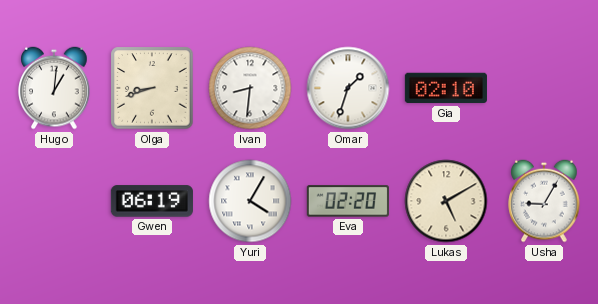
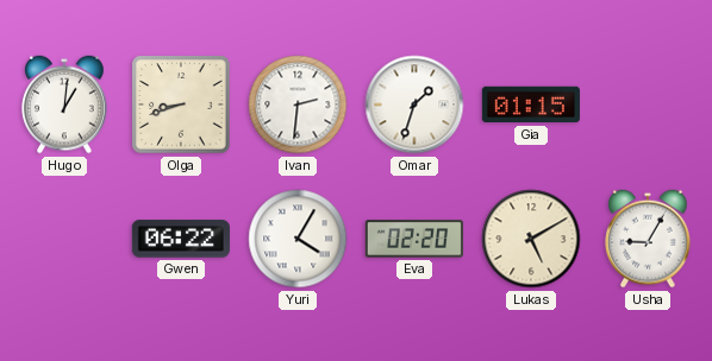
Ivan: 8:31 -> 2:31 (298, 104)
Gia: 02:10 -> 01:15 (531, 104)
Gwen: 06:19 -> 06:22 (181, 239)
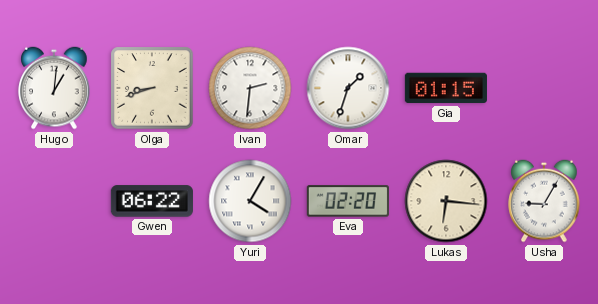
Lukas: 5:10 -> 6:16 (446, 201)
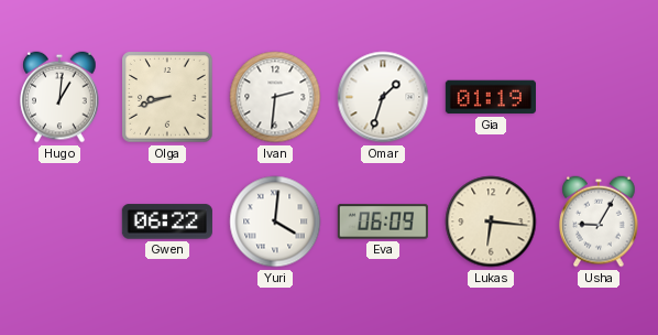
Gia: 01:15 -> 01:19 (491, 97)
Yuri: 4:05 -> 4:01 (275, 221)
Eva: 02:20 -> 06:09 (383, 221)
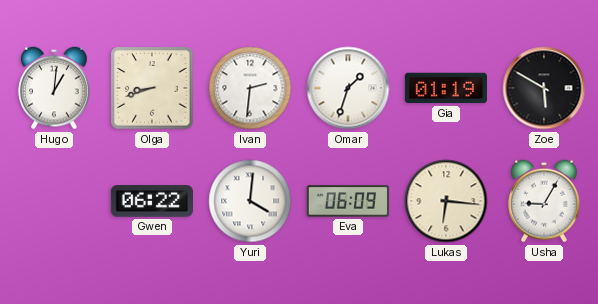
Zoe: none -> 5:50 (544, 88)
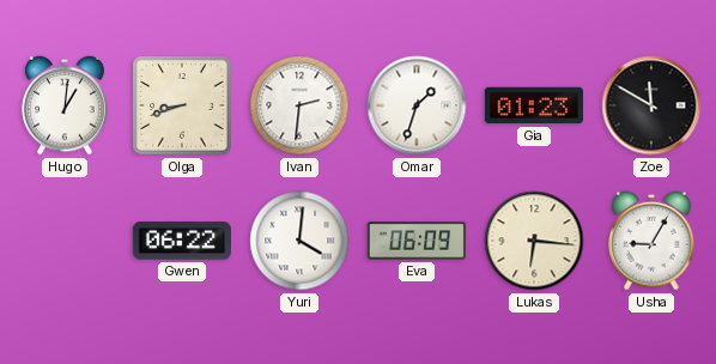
Gia: 01:19 -> 01:23 (534, 105)
Zoe: 5:50 -> 11:50 (651, 105)
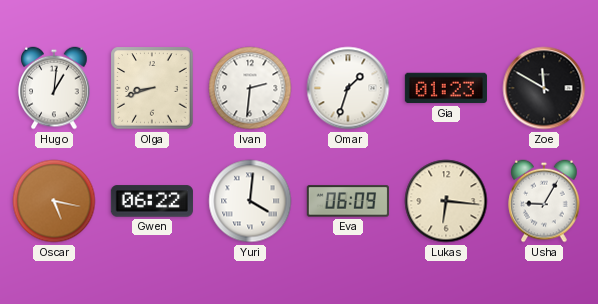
Oscar: none -> 5:17 (54, 201)
